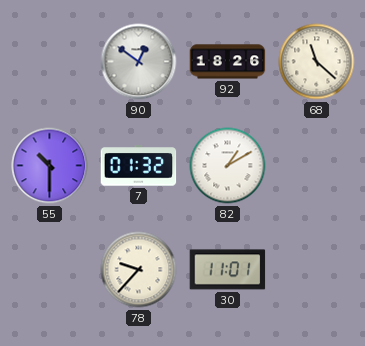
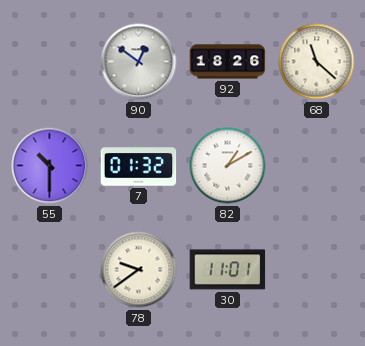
78: 9:37 -> 9:39 (139, 270)
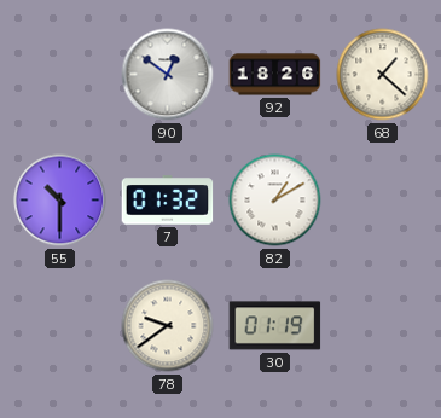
68: 11:22 -> 1:22 (383, 75)
30: 11:01 -> 01:19 (275, 326)
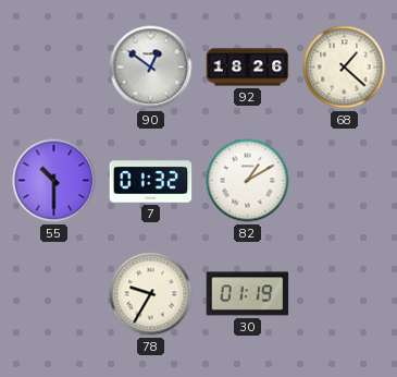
78: 9:39 -> 9:35 (151, 294)
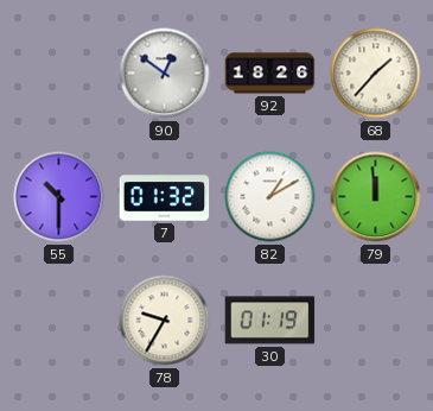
68: 1:22 -> 1:37 (376, 74)
79: none -> 11:59 (376, 197)
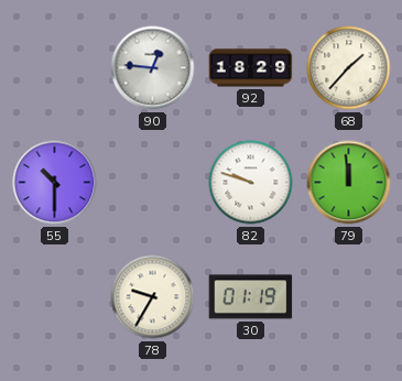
90: 12:51 -> 12:46 (153, 68)
92: 18:26 -> 18:29 (251, 68)
7: 01:32 -> none (165, 197)
82: 1:10 -> 9:48 (251, 183)
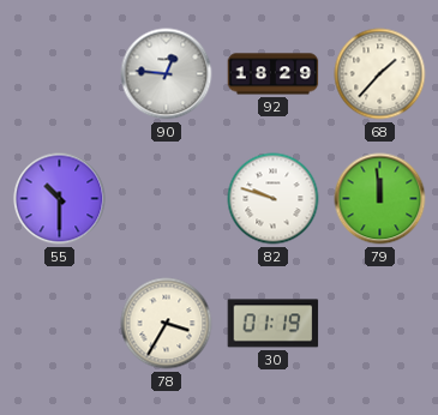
78: 9:35 -> 3:35 (167, 324)
